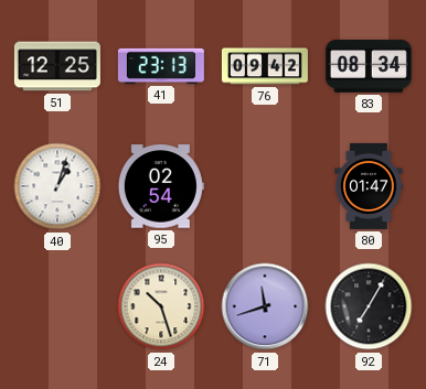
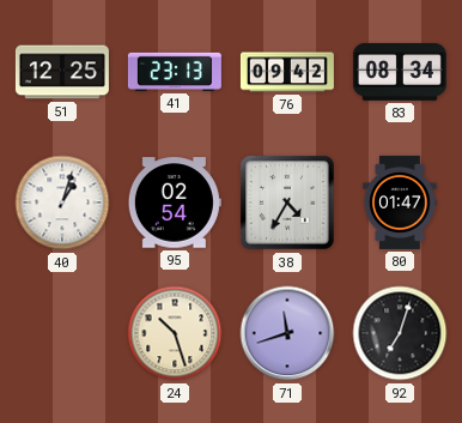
38: none -> 4:35 (287, 203)
92: 7:05 -> 7:03 (400, 333)
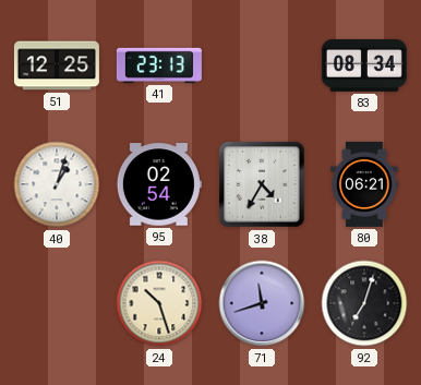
76: 09:42 -> none (287, 72)
80: 01:47 -> 06:21 (364, 184)
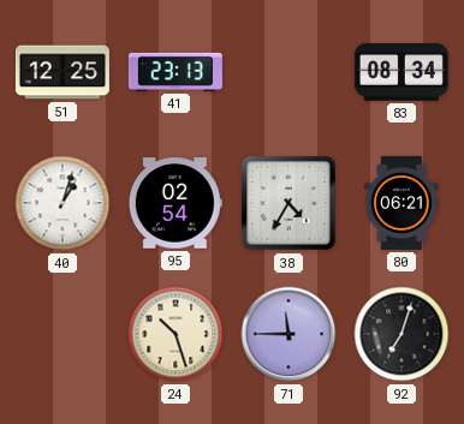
71: 11:42 -> 11:45 (288, 334)
